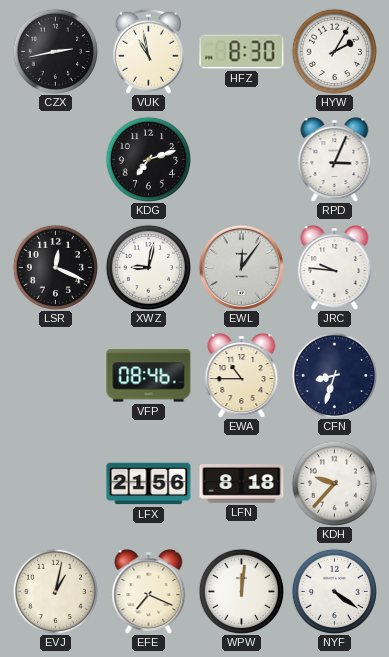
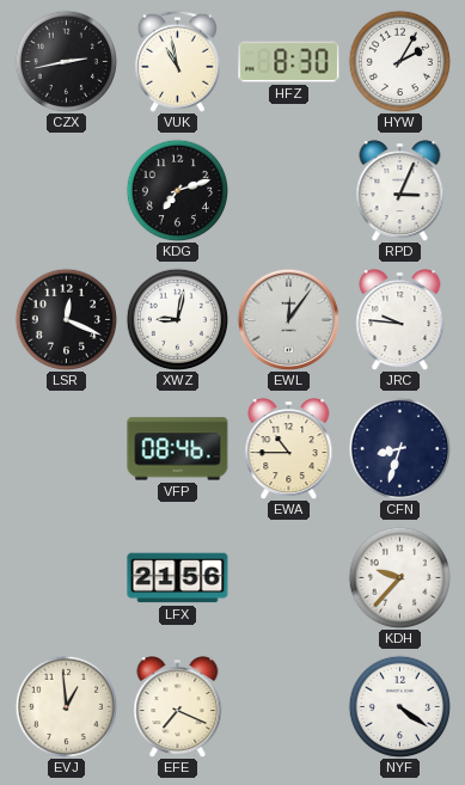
LFN: 8:18 -> none (242, 484)
EVJ: 1:02 -> 12:59 (66, 706)
WPW: 12:01 -> none (241, 591)
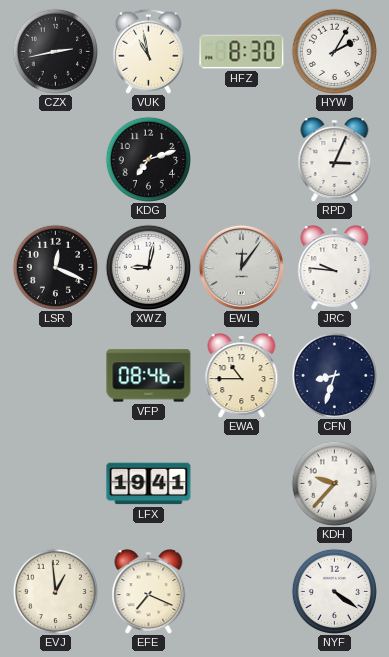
LFX: 21:56 -> 19:41 (149, 484)
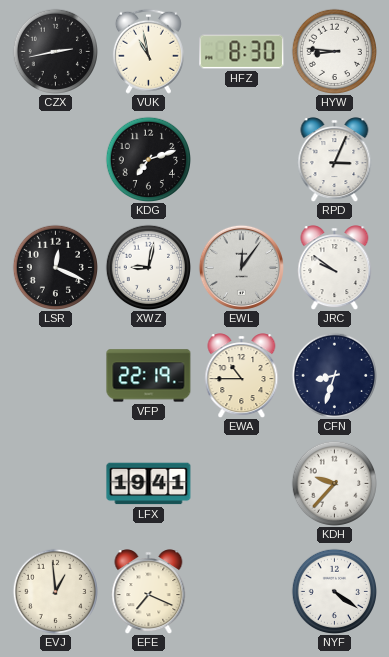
HYW: 2:05 -> 8:46 (334, 51)
JRC: 9:46 -> 9:51 (335, 268)
VFP: 08:46 -> 22:19 (149, 376)
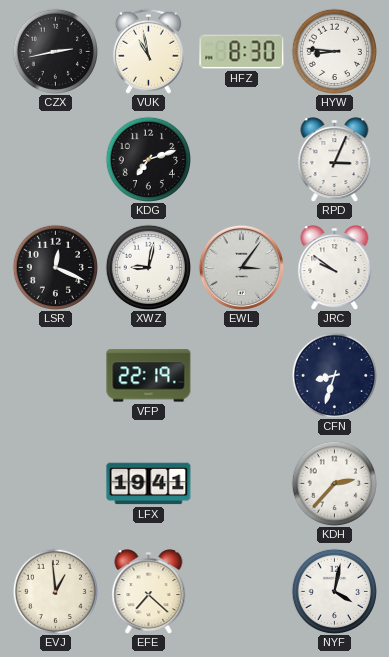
EWL: 12:06 -> 3:06 (241, 267)
EWA: 10:45 -> none (242, 376)
KDH: 9:37 -> 2:37 (334, 483)
EFE: 7:19 -> 7:22 (149, 592)
NYF: 4:21 -> 4:02 (334, 591)
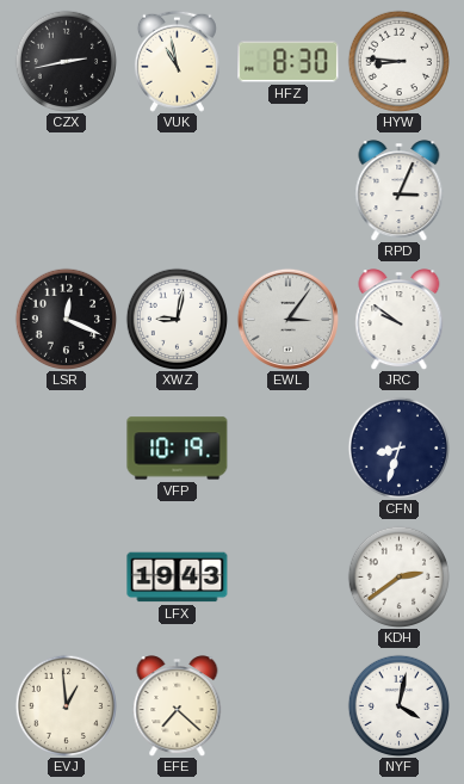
KDG: 7:12 -> none (148, 159)
VFP: 22:19 -> 10:19 (178, 449)
LFX: 19:41 -> 19:43 (178, 578)
KDH: 2:37 -> 2:39 (398, 576)
